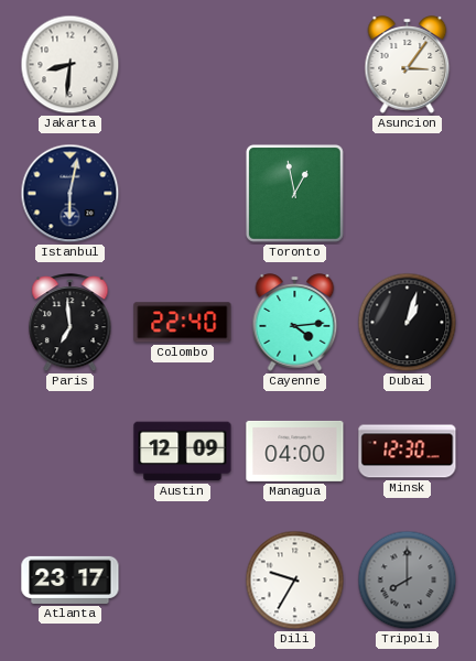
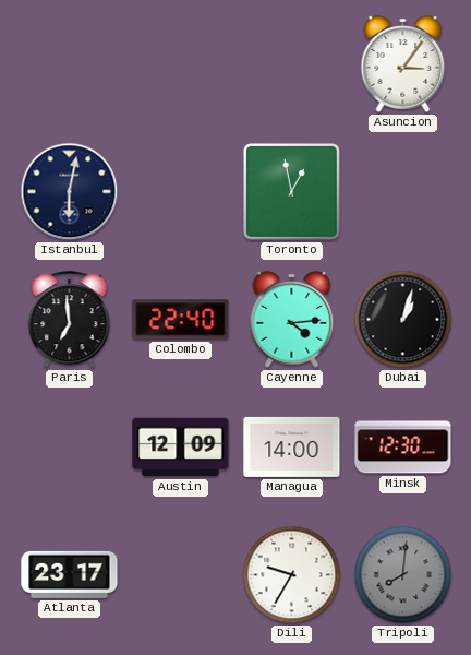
Jakarta: 8:31 -> none (71, 65)
Managua: 04:00 -> 14:00 (292, 446)
Tripoli: 8:00 -> 8:01 (403, 575)
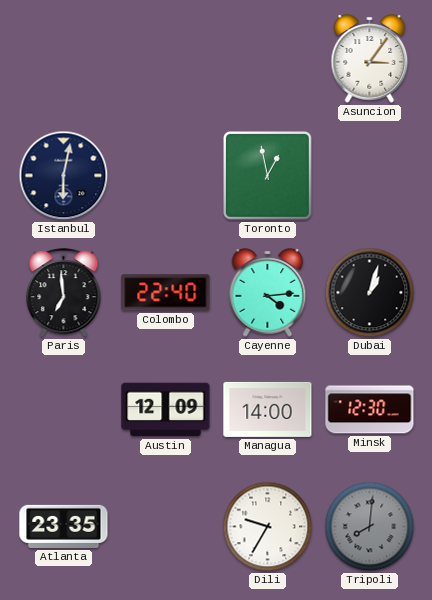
Atlanta: 23:17 -> 23:35 (64, 526)
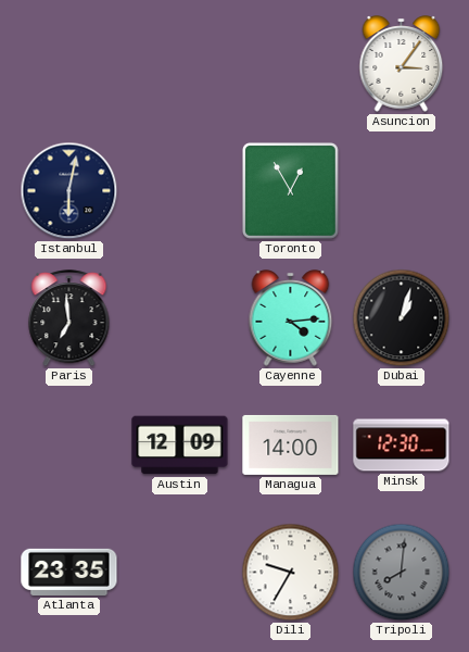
Toronto: 12:58 -> 12:55 (290, 190)
Colombo: 22:40 -> none (166, 293)
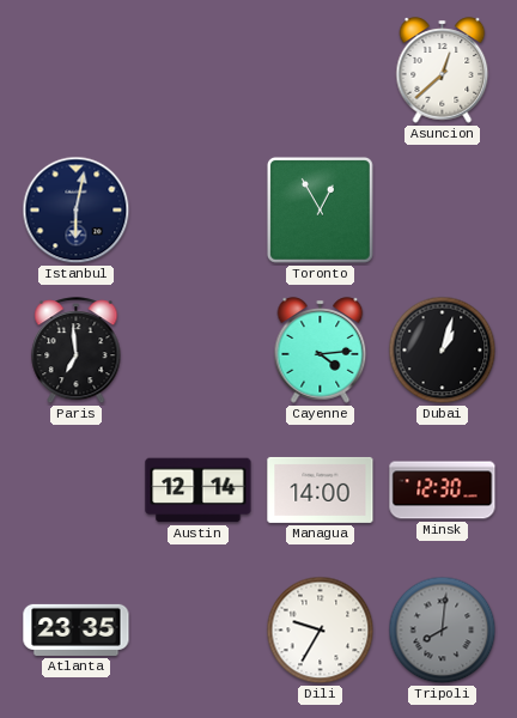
Asuncion: 3:06 -> 12:38 (443, 71)
Austin: 12:09 -> 12:14 (199, 491)
